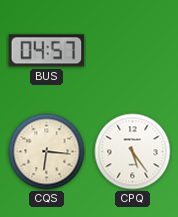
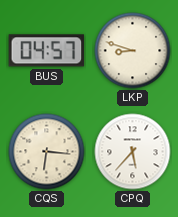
LKP: none -> 8:48 (133, 51)
CPQ: 5:24 -> 5:37 (133, 152)
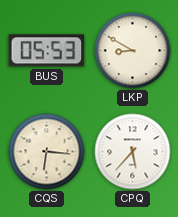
BUS: 04:57 -> 05:53 (47, 51)
LKP: 8:48 -> 8:50 (133, 51)
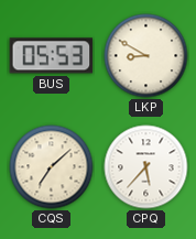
CQS: 6:16 -> 7:08 (52, 167)
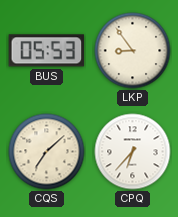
LKP: 8:50 -> 8:54 (133, 51)
CPQ: 5:37 -> 6:37 (133, 152)
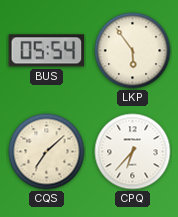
BUS: 05:53 -> 05:54 (47, 51)
LKP: 8:54 -> 5:54 (133, 51)
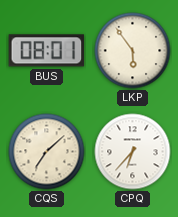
BUS: 05:54 -> 08:01 (47, 51)
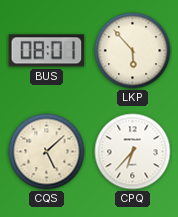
LKP: 5:54 -> 5:53 (133, 51)
CQS: 7:08 -> 5:08 (47, 152)
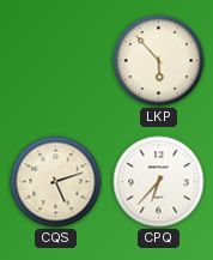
BUS: 08:01 -> none (47, 51)
CQS: 5:08 -> 5:12 (56, 182)
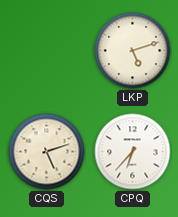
LKP: 5:53 -> 5:12 (133, 51)
